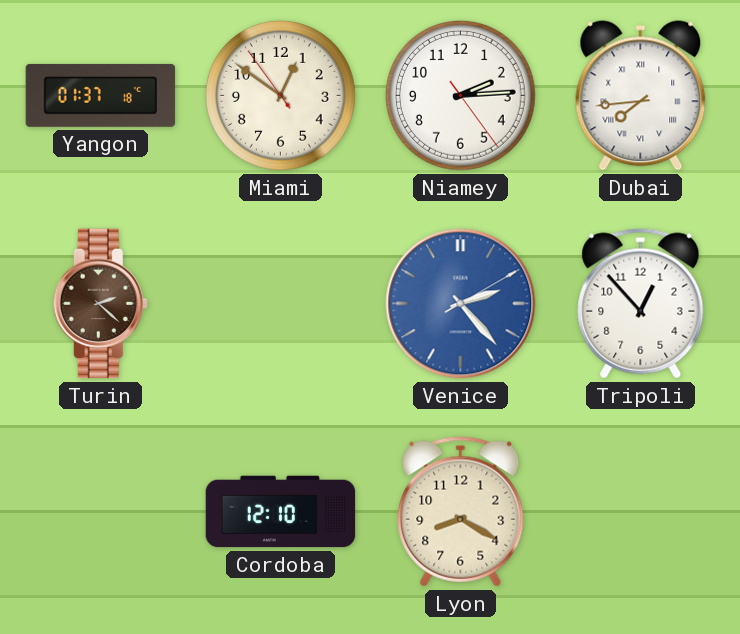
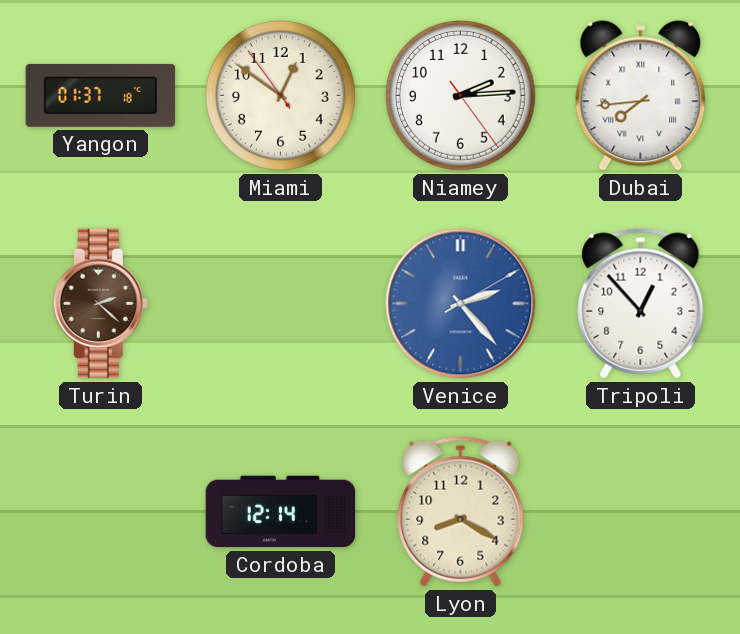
Cordoba: 12:10 -> 12:14 (281, 512)
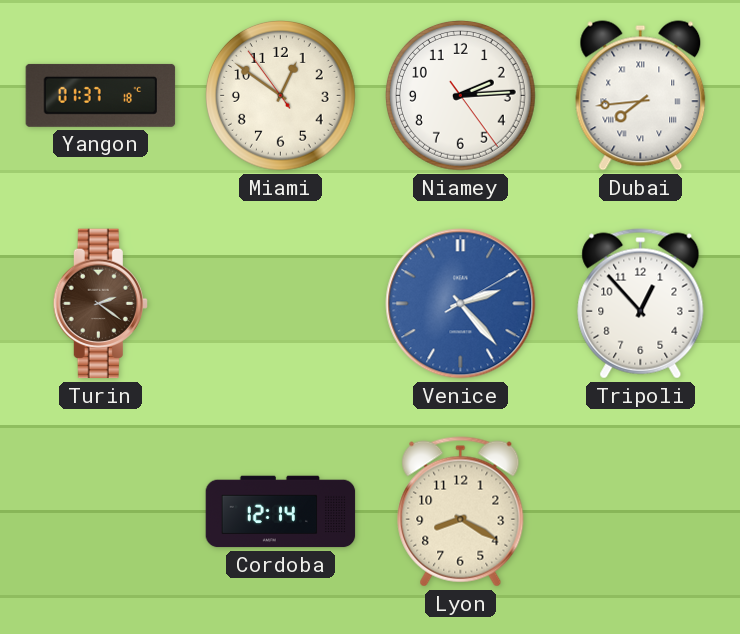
Turin: 2:22 -> 2:21 (100, 304)
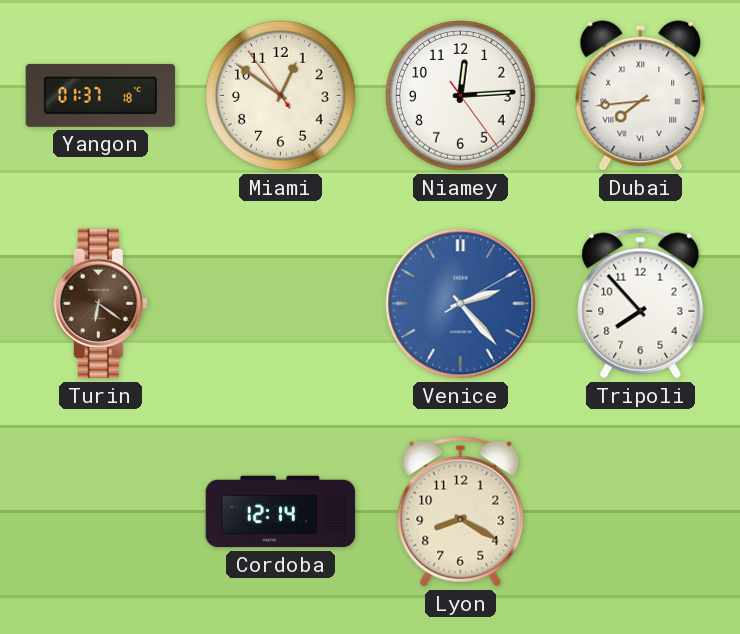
Niamey: 2:14 -> 12:14 (461, 96)
Turin: 2:21 -> 6:21 (100, 304)
Tripoli: 12:53 -> 7:53 (641, 304)
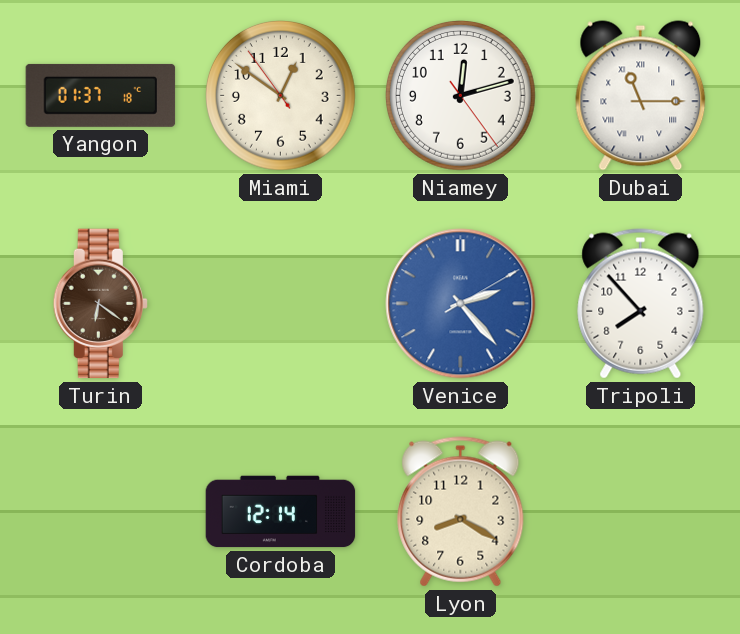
Niamey: 12:14 -> 12:12 (461, 96)
Dubai: 7:44 -> 11:15 (641, 96)
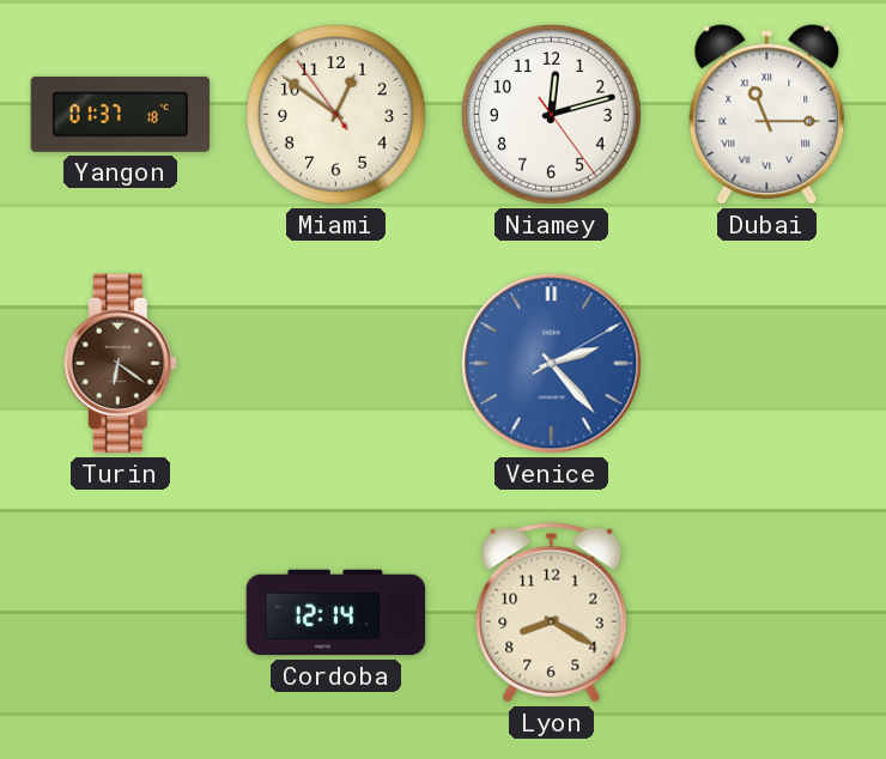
Tripoli: 7:53 -> none (641, 304)
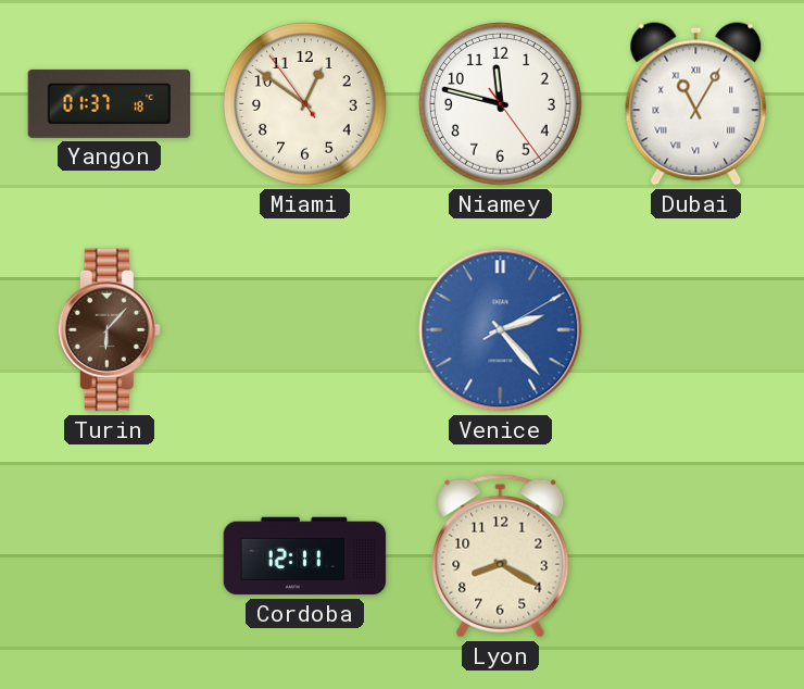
Niamey: 12:12 -> 11:47 (501, 104)
Dubai: 11:15 -> 11:05 (696, 104)
Turin: 6:21 -> 6:07 (109, 330)
Cordoba: 12:14 -> 12:11 (305, 556)
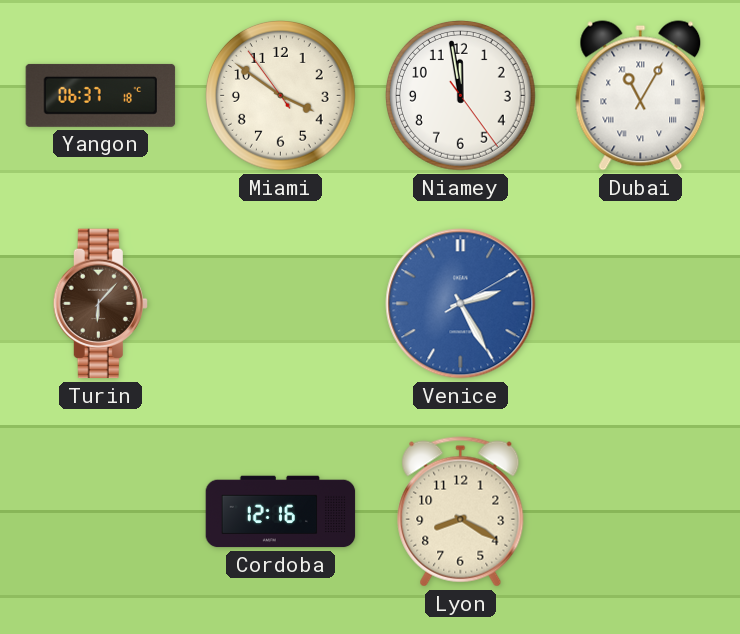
Yangon: 01:37 -> 06:37 (101, 95)
Miami: 12:50 -> 3:50 (281, 96)
Niamey: 11:47 -> 11:58 (461, 96)
Venice: 2:23 -> 2:25 (461, 304)
Cordoba: 12:11 -> 12:16 (281, 512)
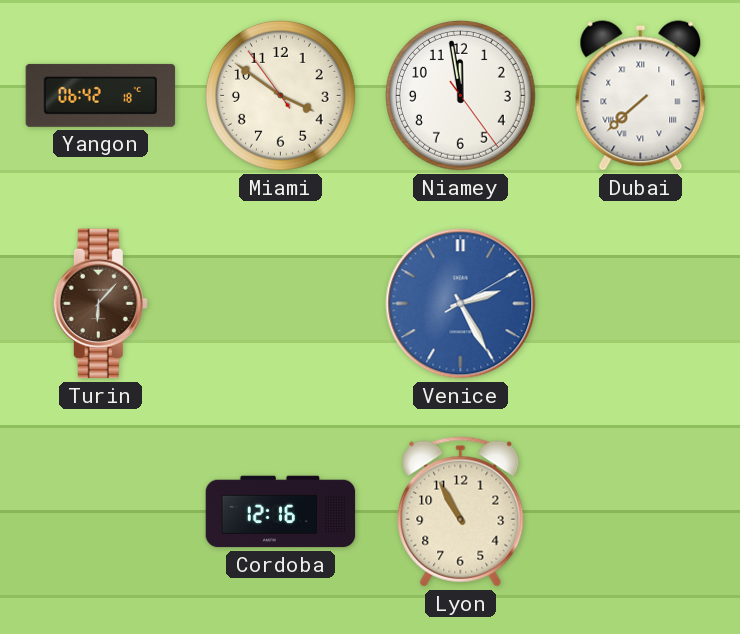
Yangon: 06:37 -> 06:42 (101, 95)
Dubai: 11:05 -> 7:38 (641, 96)
Lyon: 8:20 -> 10:55 (461, 512)
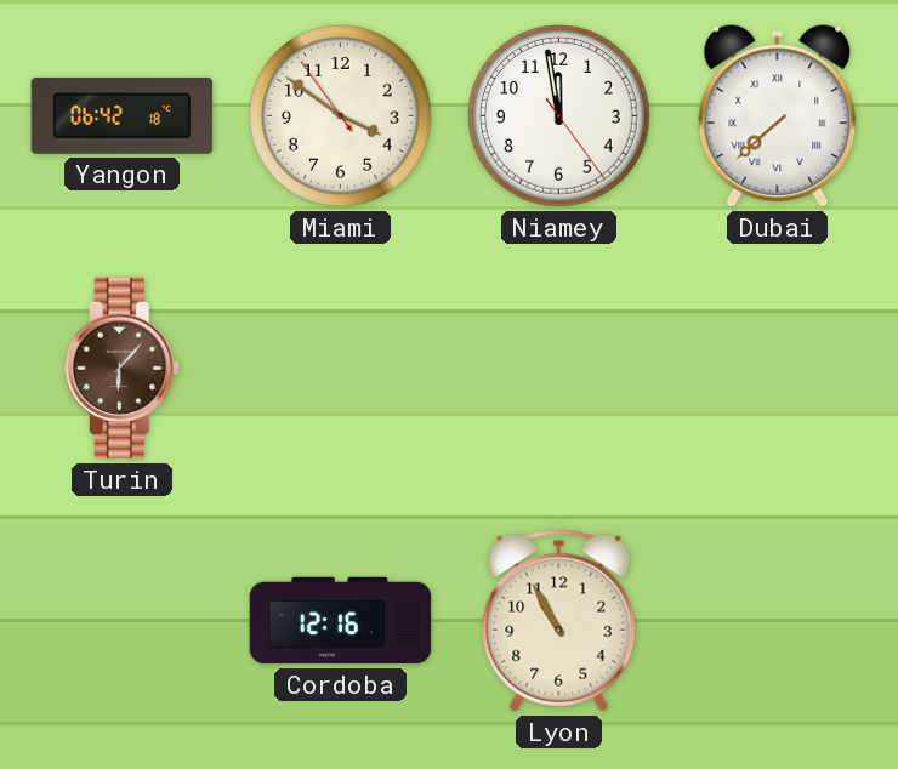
Venice: 2:25 -> none (461, 304)
